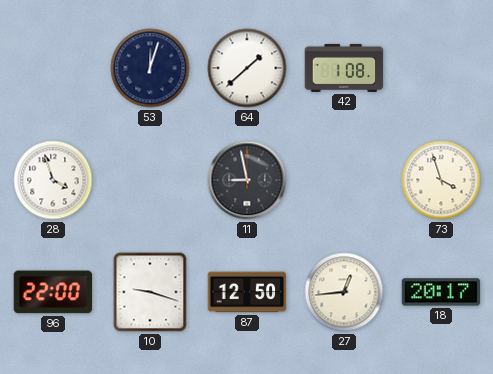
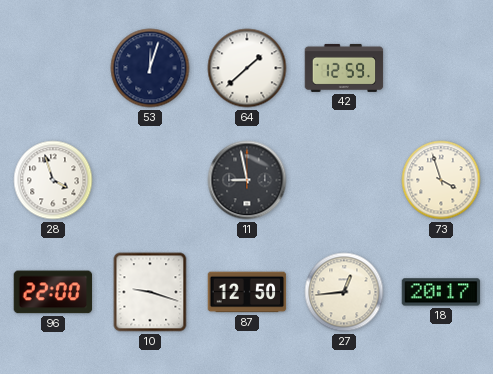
42: 1:08 -> 12:59 (344, 68)
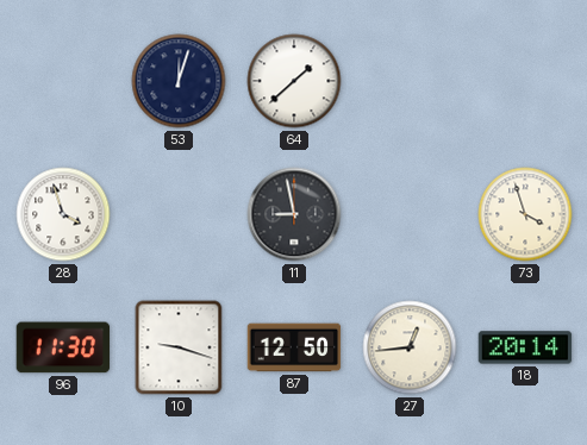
42: 12:59 -> none (344, 68)
96: 22:00 -> 11:30 (63, 347)
18: 20:17 -> 20:14 (525, 347)
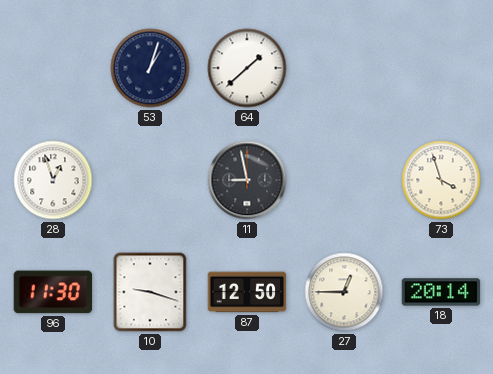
53: 12:03 -> 1:03 (150, 68)
28: 3:57 -> 12:57 (53, 180)
27: 12:44 -> 12:45 (344, 292)
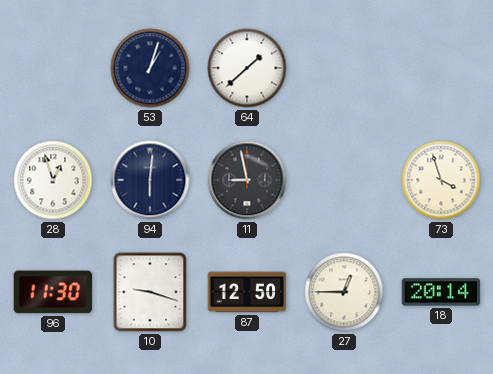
94: none -> 6:01 (150, 180)
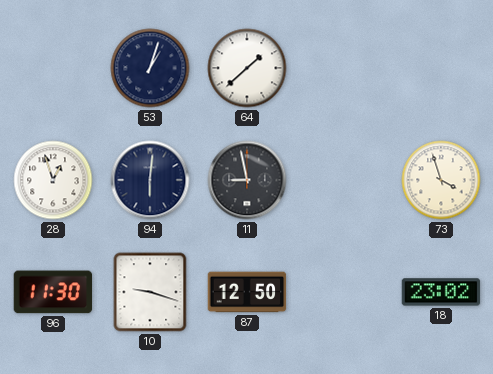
27: 12:45 -> none (344, 292)
18: 20:14 -> 23:02 (441, 292)
